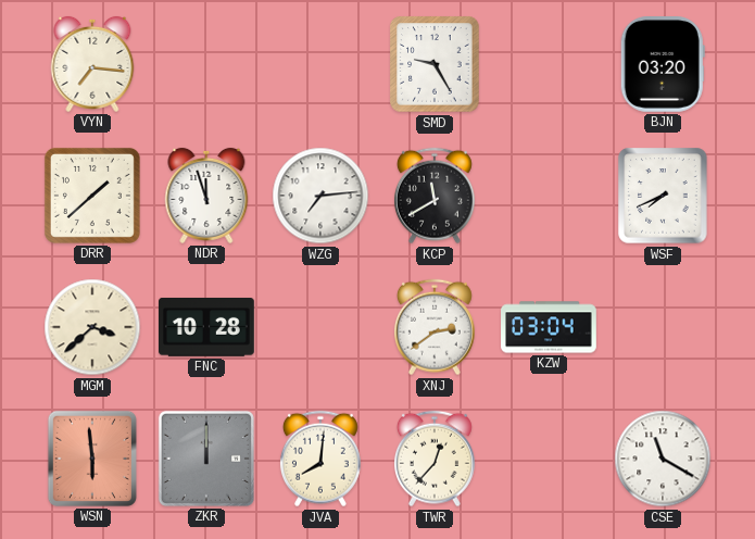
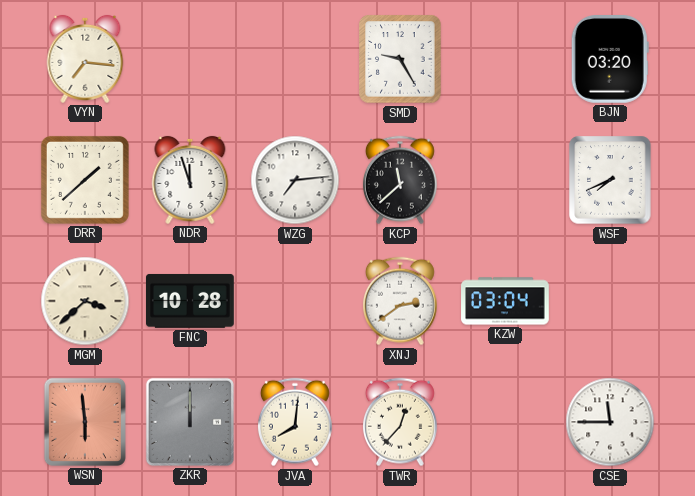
KCP: 11:40 -> 11:38 (400, 180)
CSE: 11:20 -> 11:45 (610, 422)
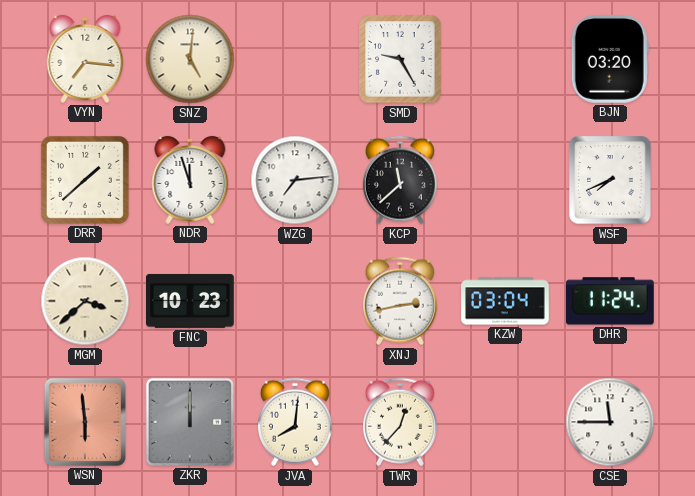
SNZ: none -> 5:01 (190, 59)
FNC: 10:28 -> 10:23 (191, 301)
XNJ: 2:39 -> 2:43 (400, 301)
DHR: none -> 11:24 (611, 301)
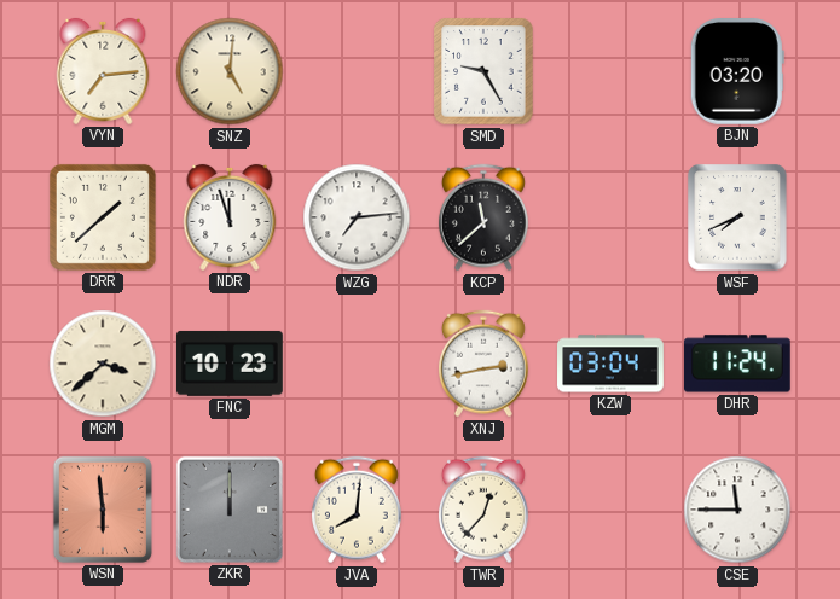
VYN: 7:16 -> 7:14 (103, 71)
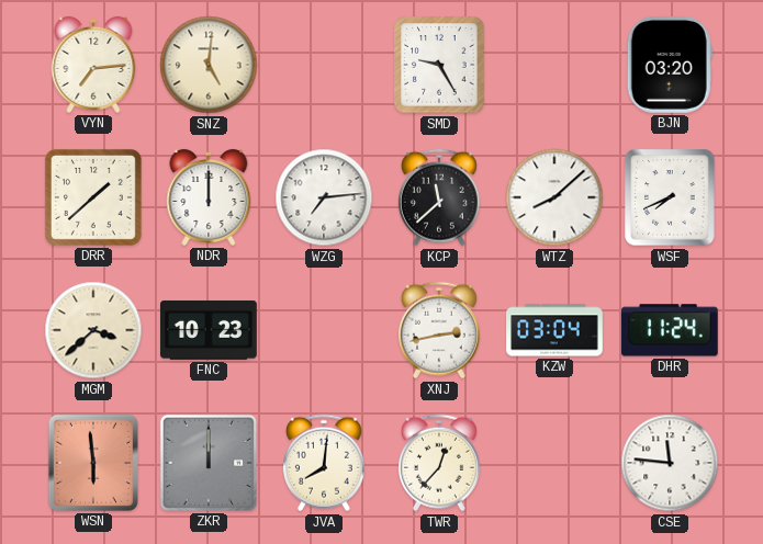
NDR: 11:57 -> 12:00 (209, 197)
WTZ: none -> 8:08 (554, 197)
CSE: 11:45 -> 11:46 (670, 463)
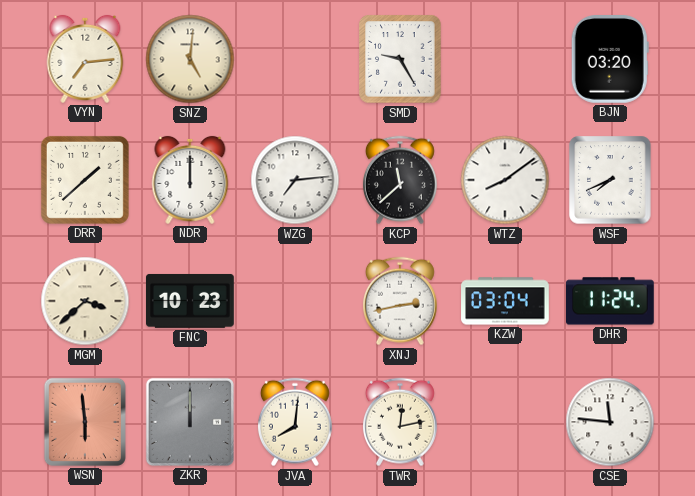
WTZ: 8:08 -> 8:09 (505, 180)
TWR: 12:37 -> 12:13 (400, 422)
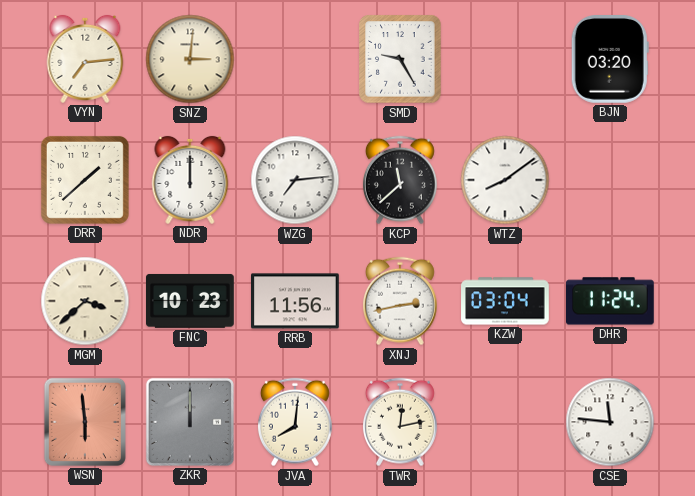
SNZ: 5:01 -> 3:01 (190, 59)
WSF: 7:41 -> none (610, 180)
RRB: none -> 11:56 (296, 301)
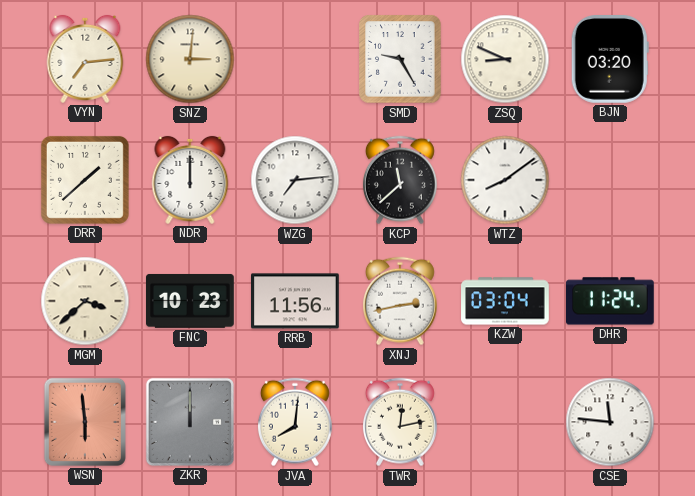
ZSQ: none -> 8:49 (505, 59)
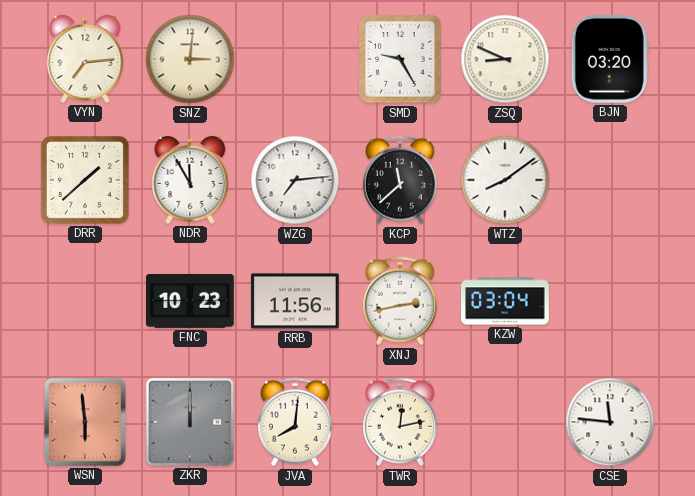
NDR: 12:00 -> 11:55 (190, 180)
MGM: 3:38 -> none (85, 301)
DHR: 11:24 -> none (611, 301)
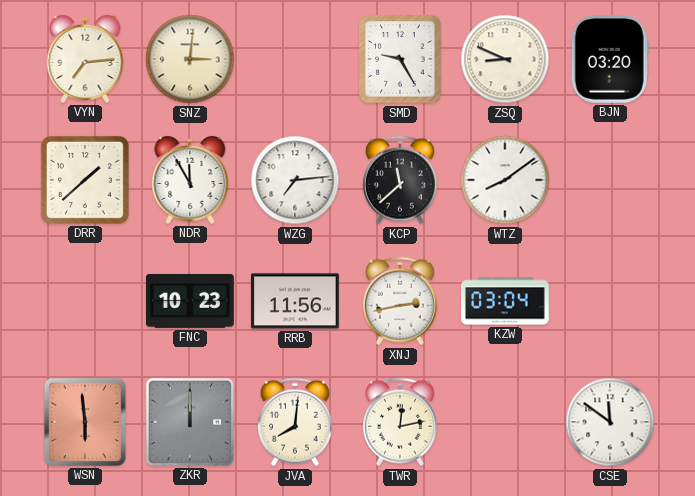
CSE: 11:46 -> 11:51 (610, 422)
